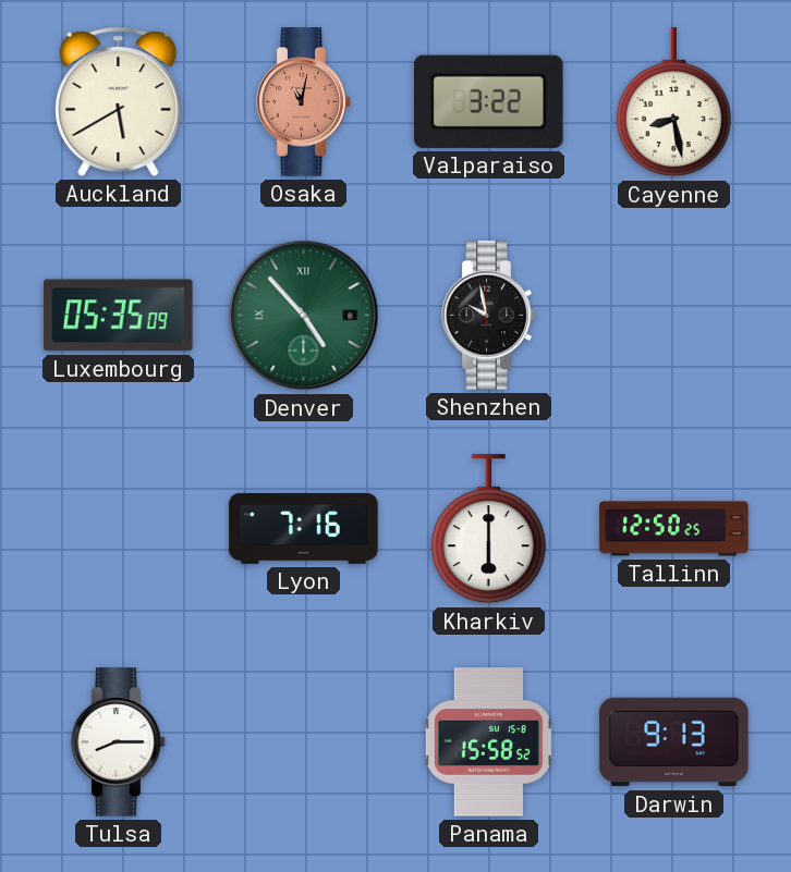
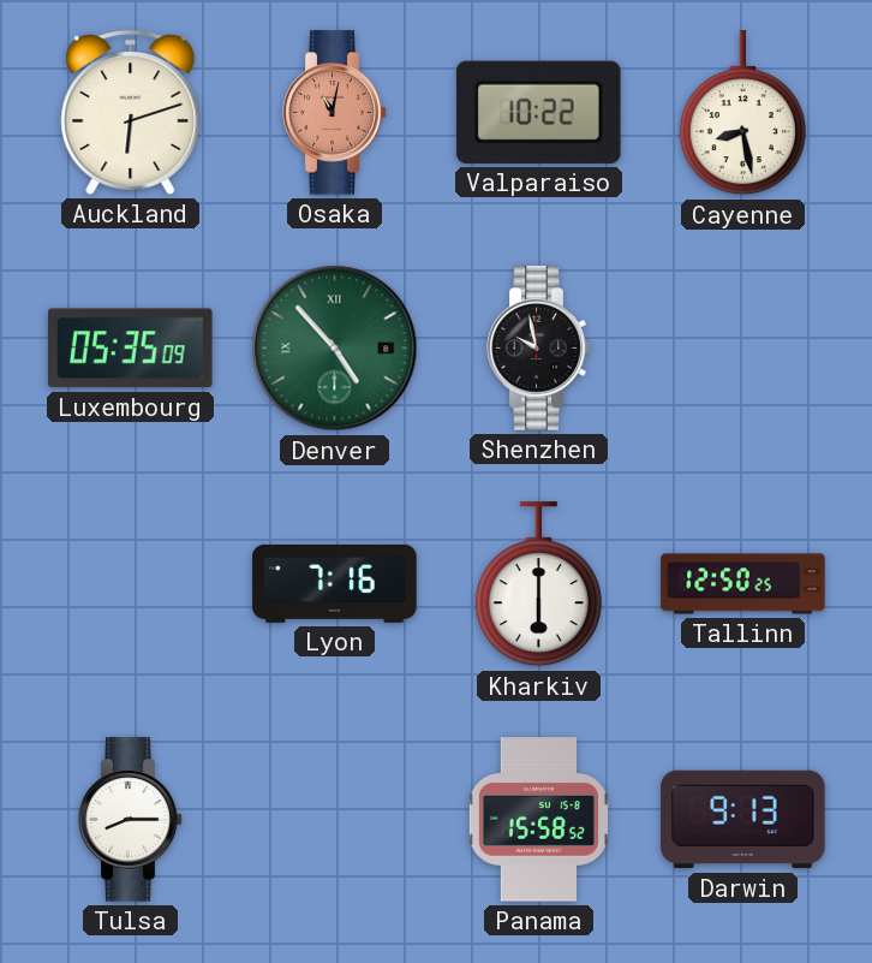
Auckland: 5:40 -> 6:12 (131, 112)
Valparaiso: 3:22 -> 10:22 (539, 112)
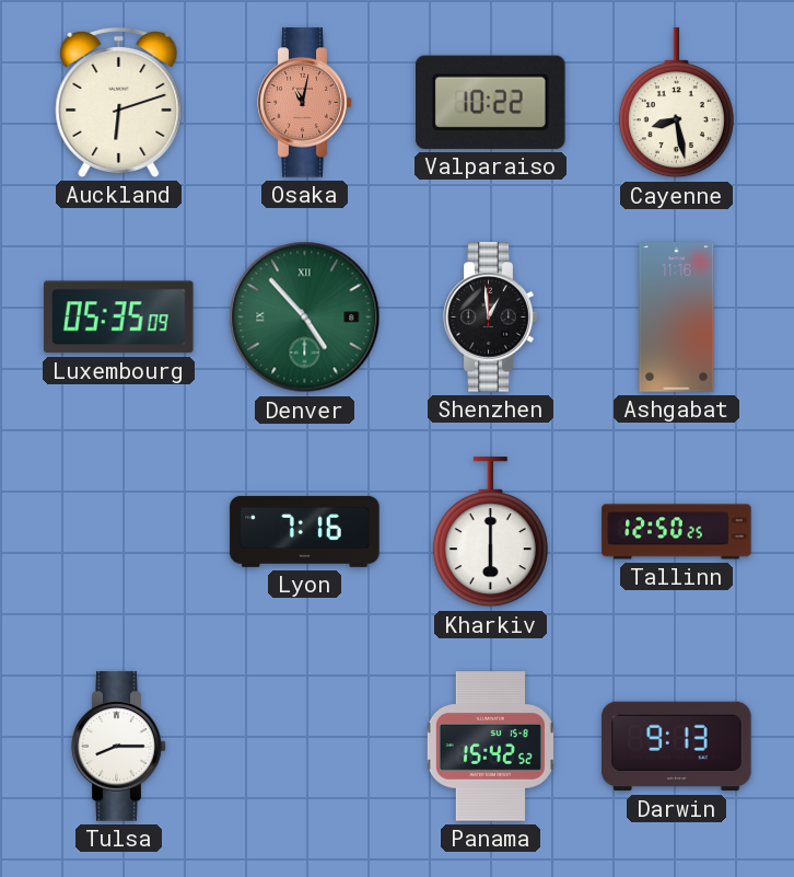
Shenzhen: 9:58 -> 12:59 (491, 318)
Ashgabat: none -> 11:16 (677, 318)
Panama: 15:58 -> 15:42 (490, 747)
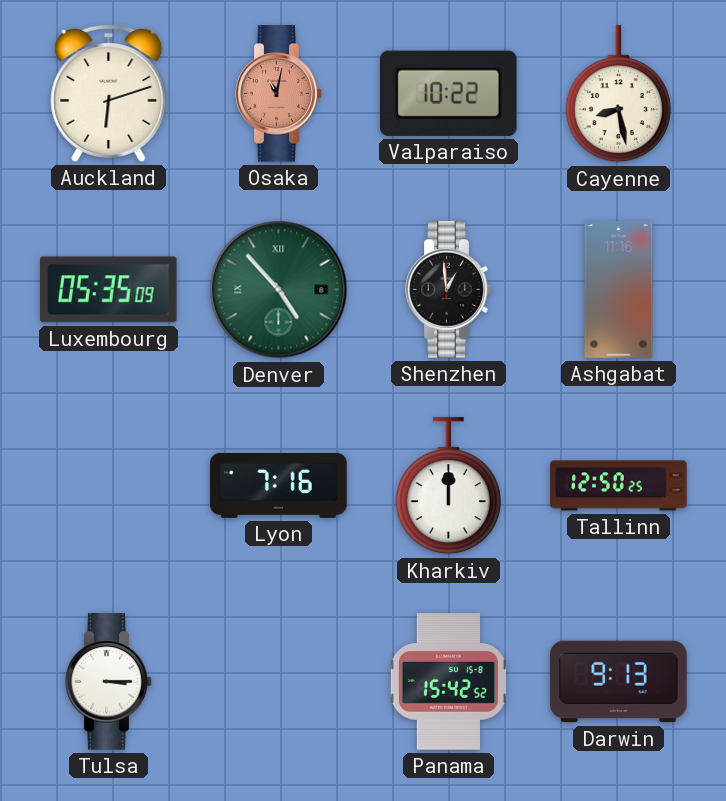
Kharkiv: 6:00 -> 12:00 (448, 486)
Tulsa: 8:15 -> 3:15 (109, 682)
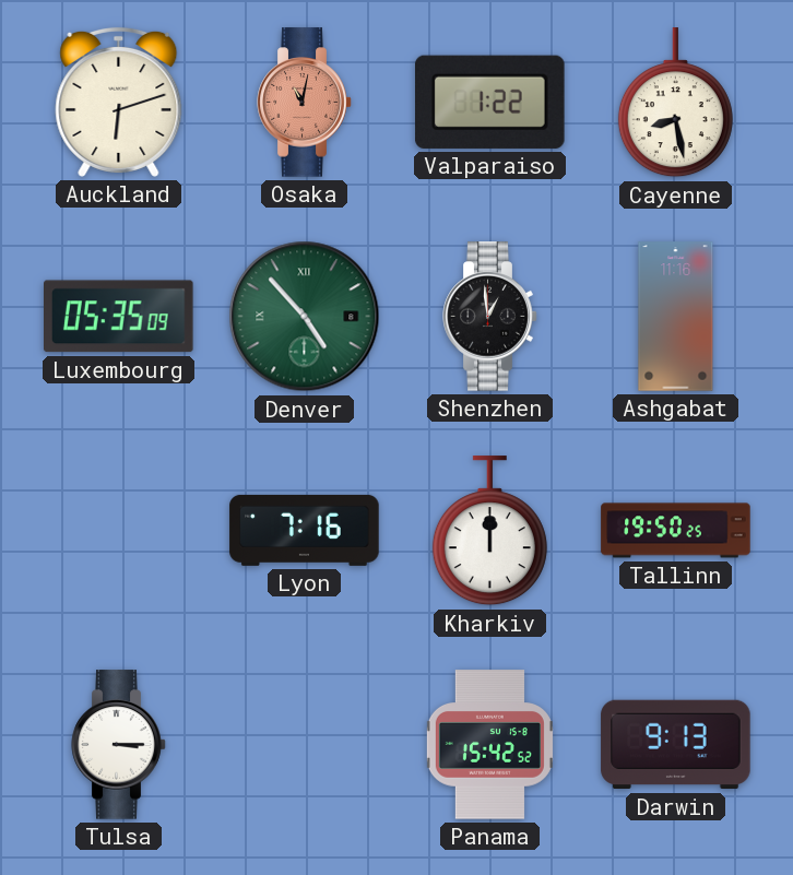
Valparaiso: 10:22 -> 1:22 (490, 102)
Tallinn: 12:50 -> 19:50 (676, 531)
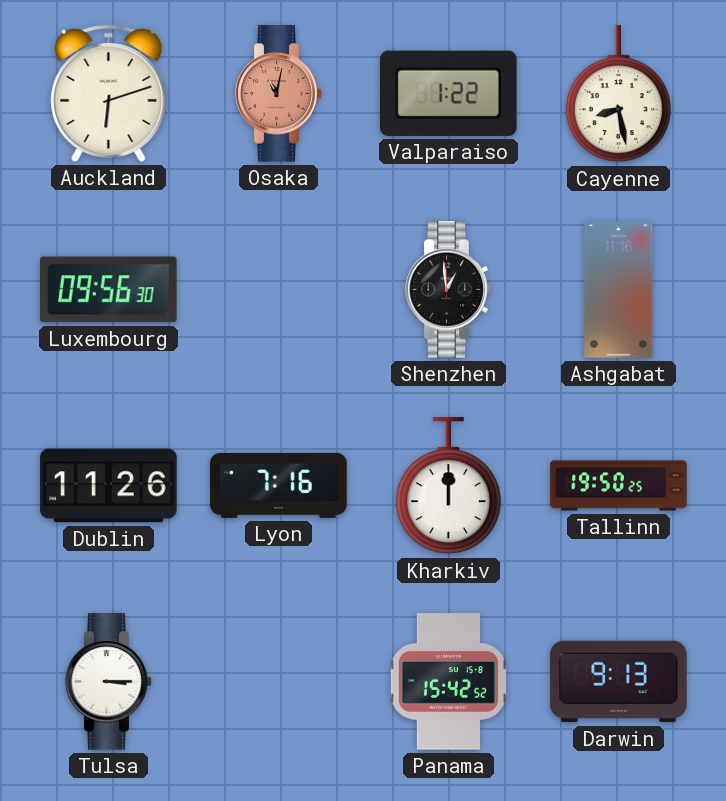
Luxembourg: 05:35 -> 09:56 (109, 290)
Denver: 4:53 -> none (305, 317)
Dublin: none -> 11:26 (109, 486)
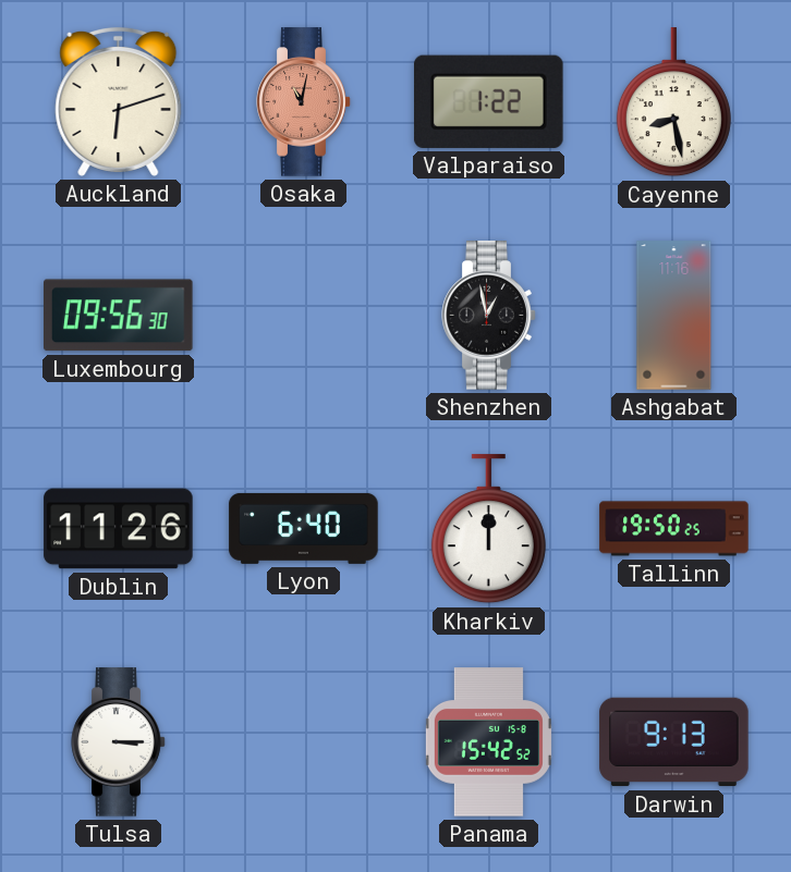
Shenzhen: 12:59 -> 12:58 (489, 316)
Lyon: 7:16 -> 6:40 (304, 528)
